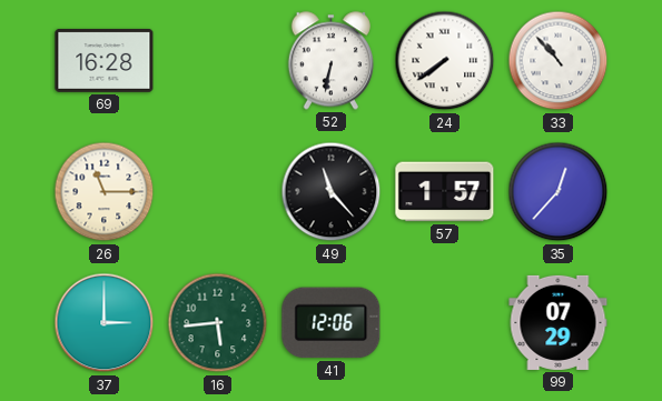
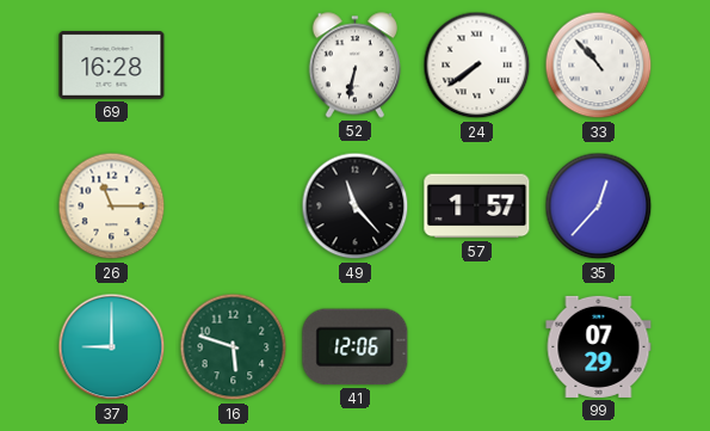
37: 3:00 -> 9:00 (112, 347)
16: 5:44 -> 5:48 (234, 347)
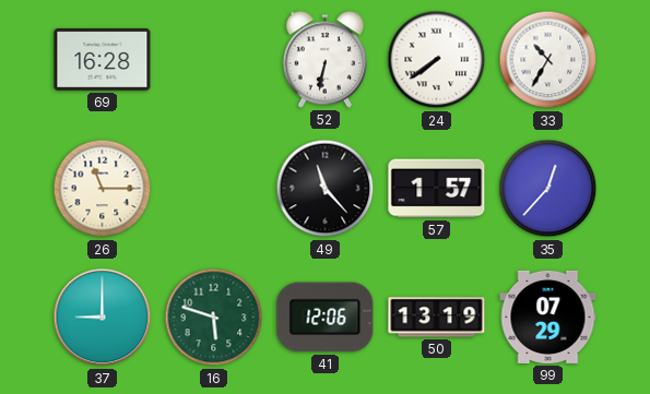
33: 10:53 -> 10:35 (548, 60)
50: none -> 13:19 (437, 318)
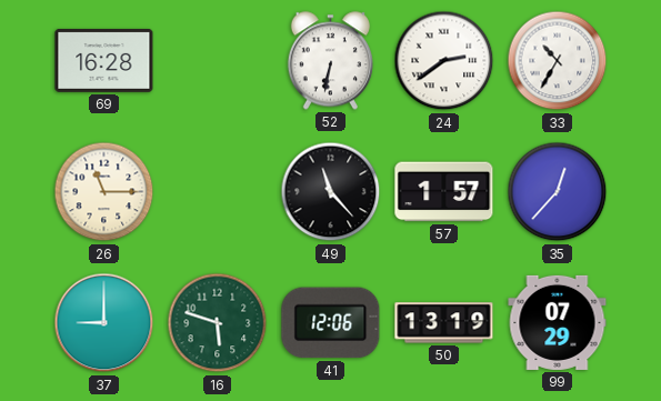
24: 7:39 -> 2:39 (444, 61)
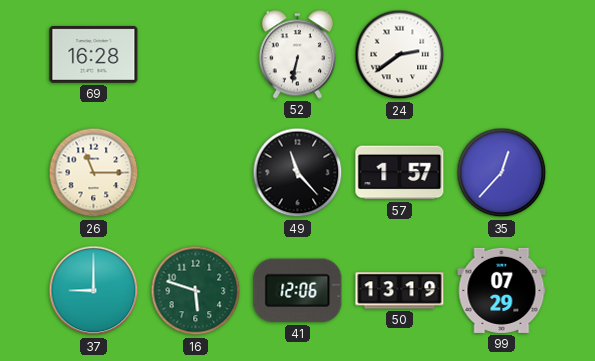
33: 10:35 -> none (558, 61)
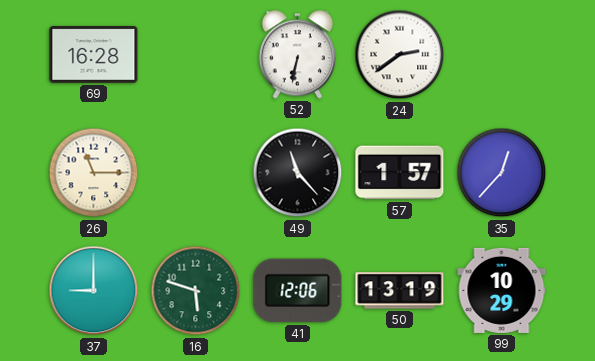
99: 07:29 -> 10:29 (502, 290)
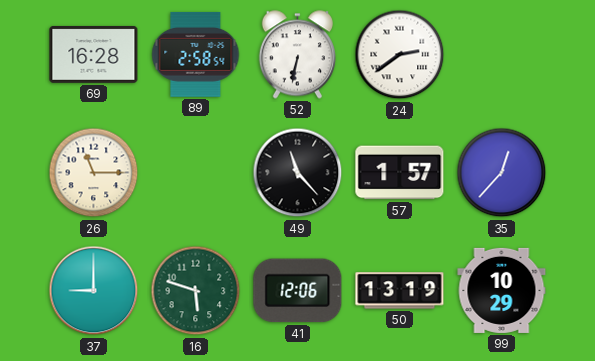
89: none -> 2:58 (196, 54)
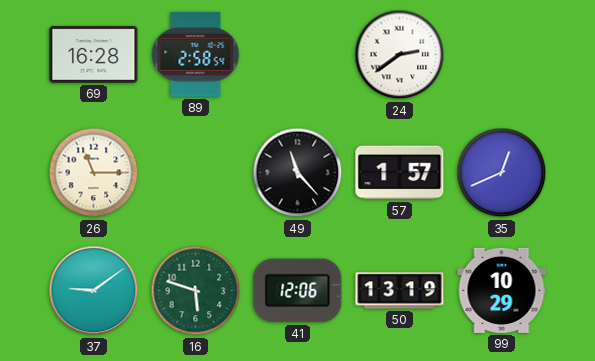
52: 6:32 -> none (297, 55)
35: 12:37 -> 12:41 (502, 173)
37: 9:00 -> 9:09 (94, 291)
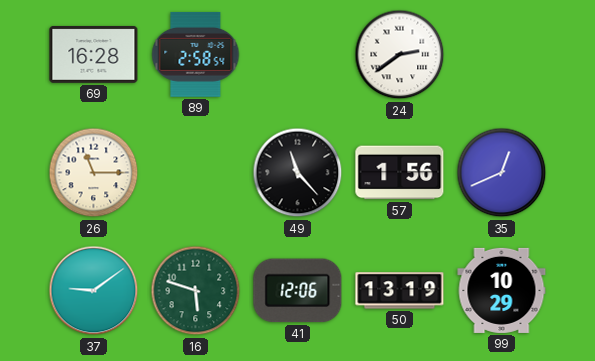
57: 1:57 -> 1:56 (400, 173)
